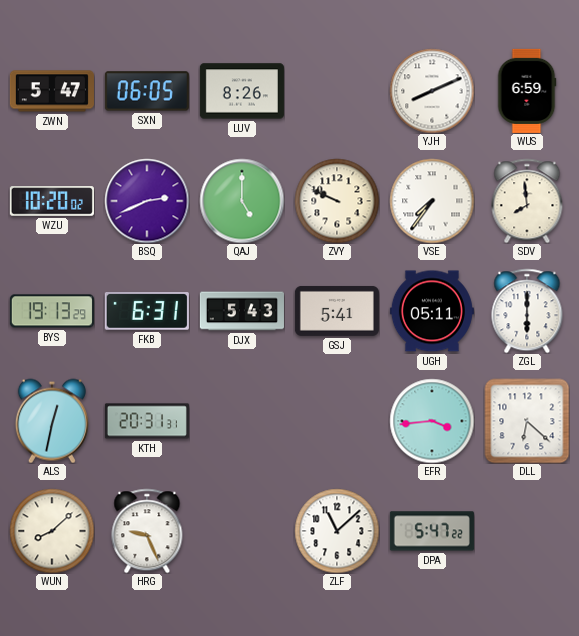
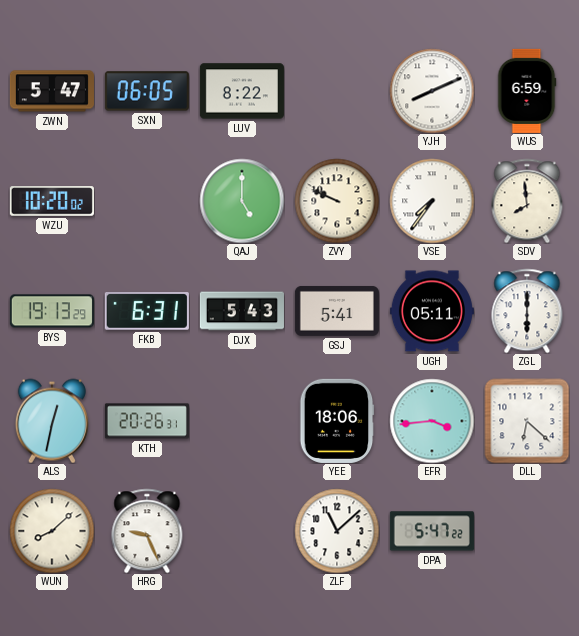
LUV: 8:26 -> 8:22 (242, 91)
BSQ: 2:41 -> none (147, 201)
KTH: 20:31 -> 20:26 (147, 421)
YEE: none -> 18:06 (337, 421)
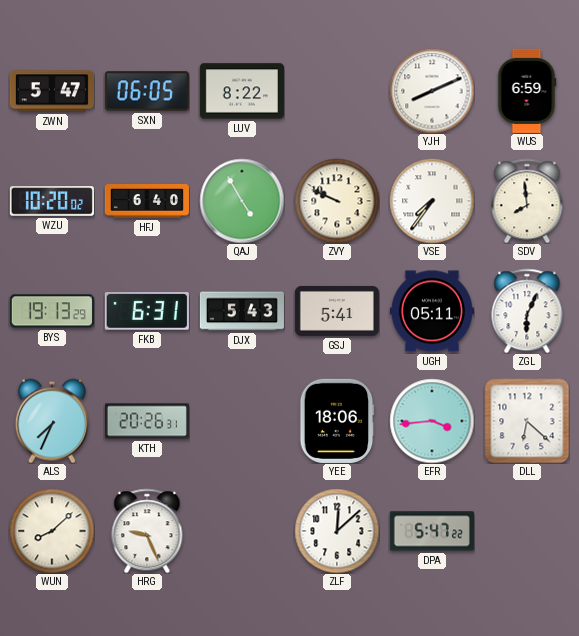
HFJ: none -> 6:40 (147, 201)
QAJ: 5:00 -> 4:55 (242, 201)
ZGL: 6:00 -> 6:04 (527, 311)
ALS: 12:32 -> 7:34 (52, 421)
ZLF: 11:08 -> 12:08 (337, 531)
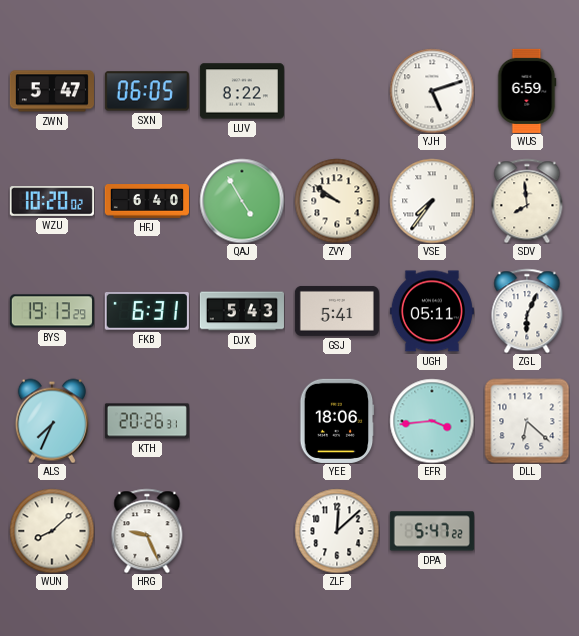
YJH: 8:11 -> 5:12 (432, 91)
ZVY: 9:49 -> 9:51 (337, 201)
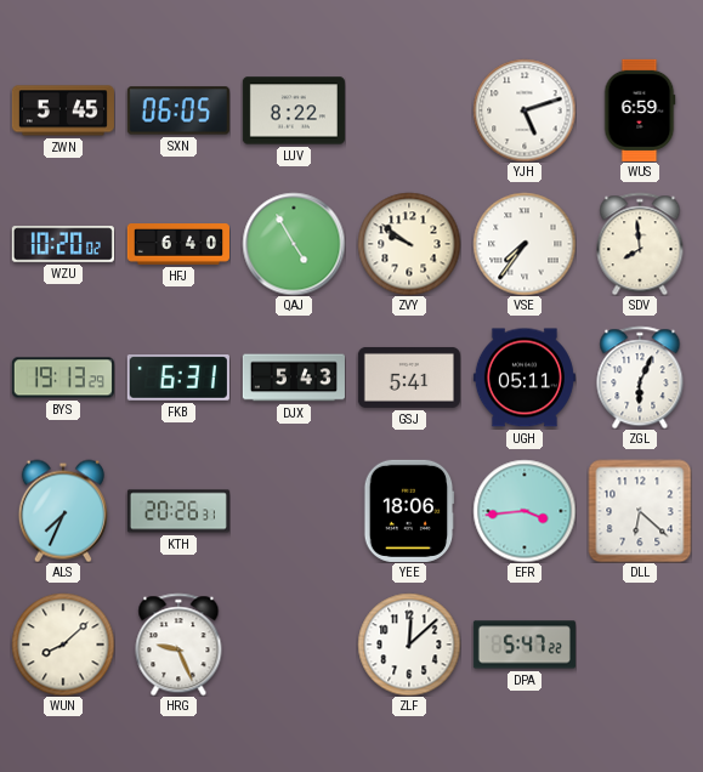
ZWN: 5:47 -> 5:45 (63, 110)
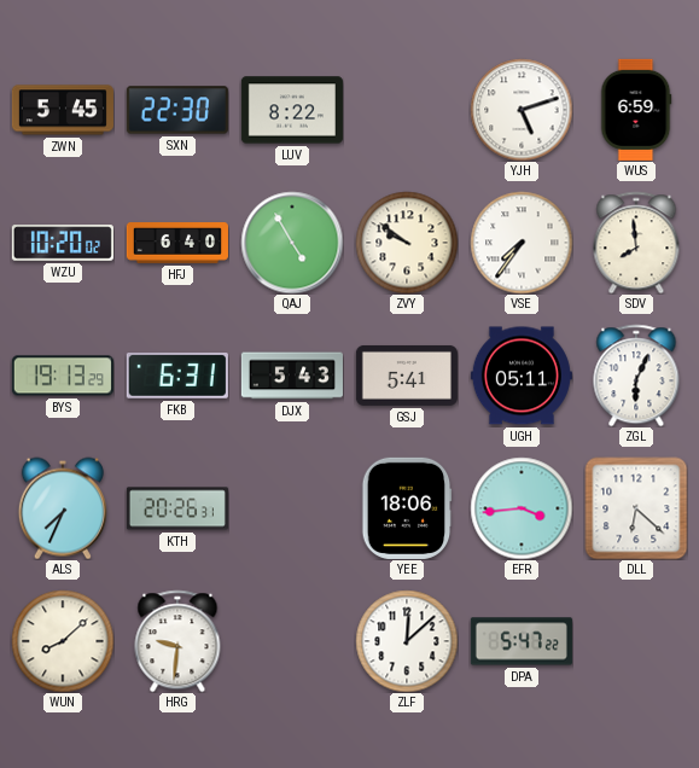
SXN: 06:05 -> 22:30 (177, 110)
HRG: 9:26 -> 9:31 (177, 641)
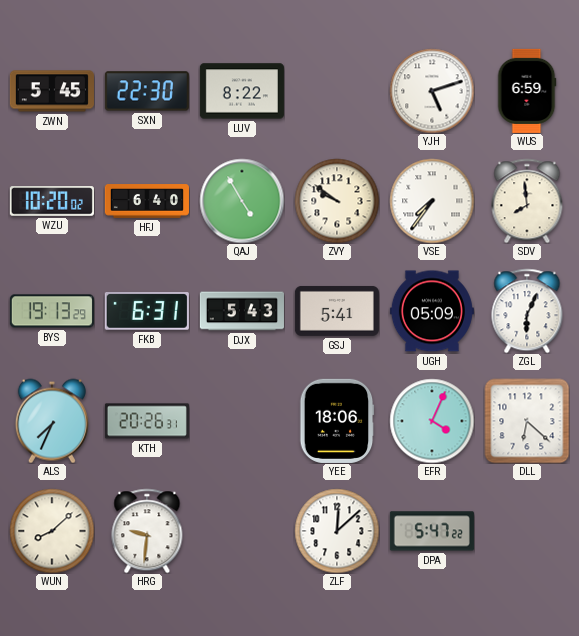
UGH: 05:11 -> 05:09 (432, 311)
EFR: 3:44 -> 4:04 (432, 421)
